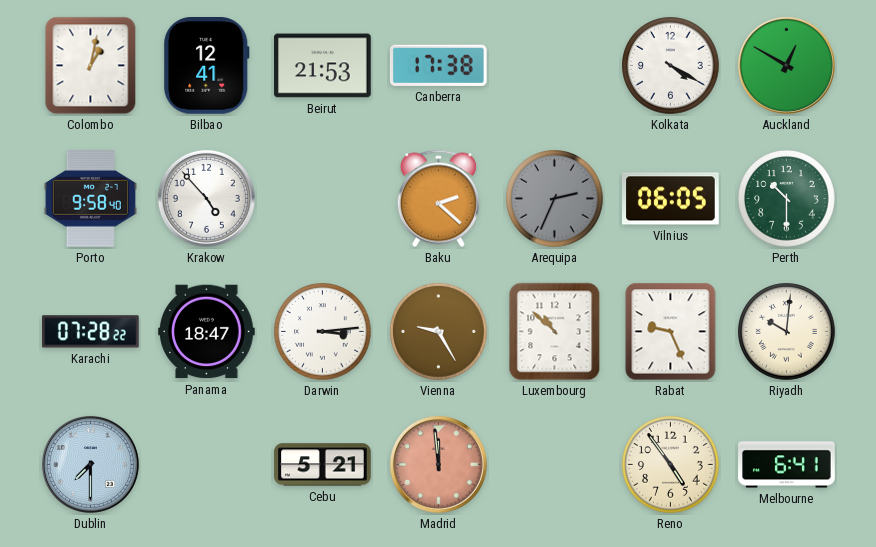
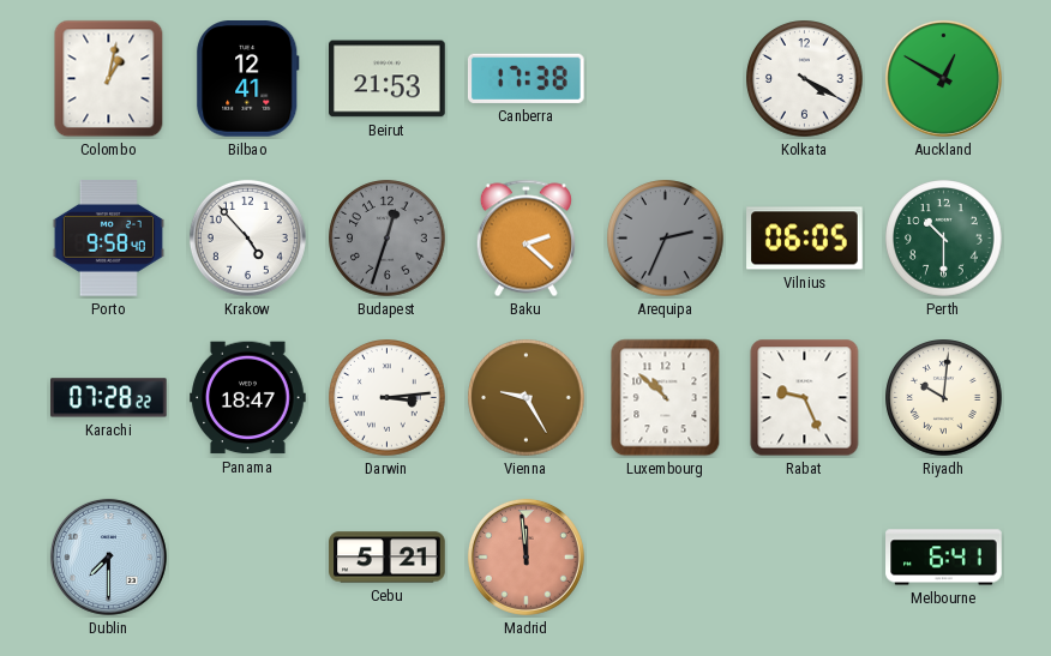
Budapest: none -> 12:33 (388, 239)
Reno: 4:54 -> none (671, 465)
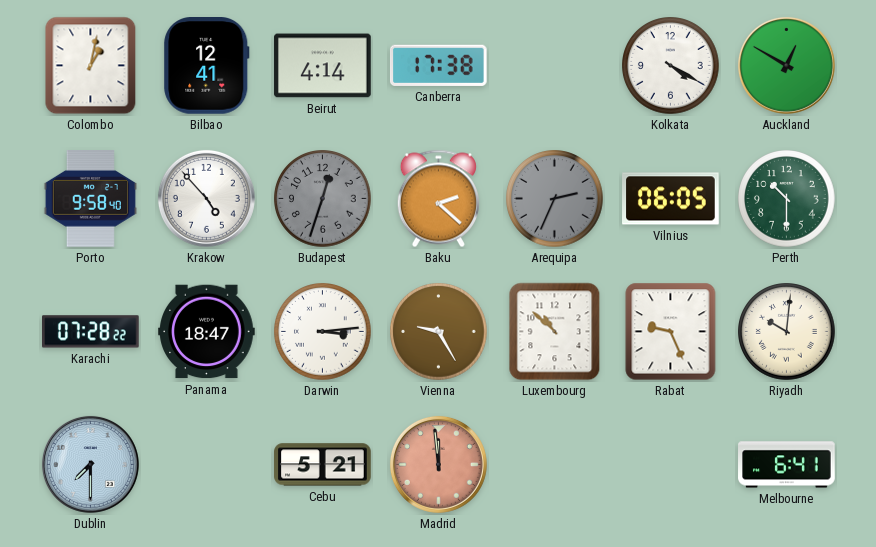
Beirut: 21:53 -> 4:14 (323, 66)
